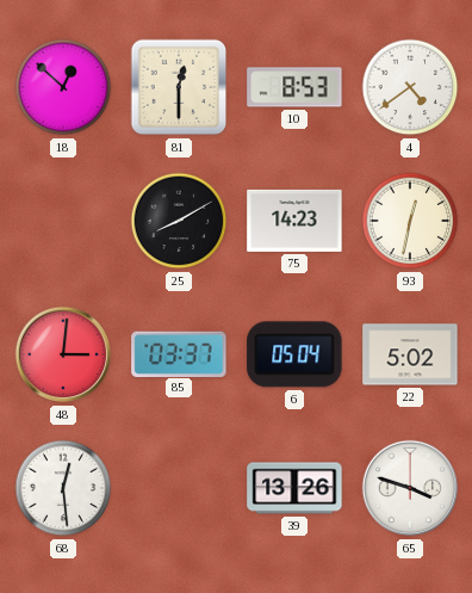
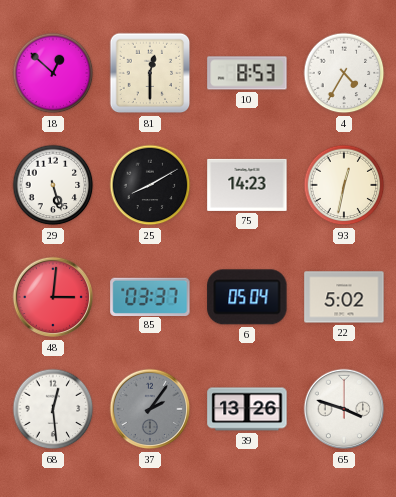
4: 4:39 -> 4:35 (344, 73)
29: none -> 5:27 (53, 185)
37: none -> 2:06 (150, 409)
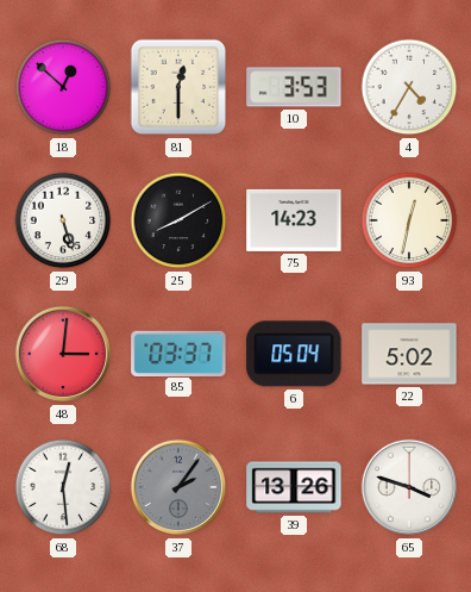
10: 8:53 -> 3:53 (294, 87)
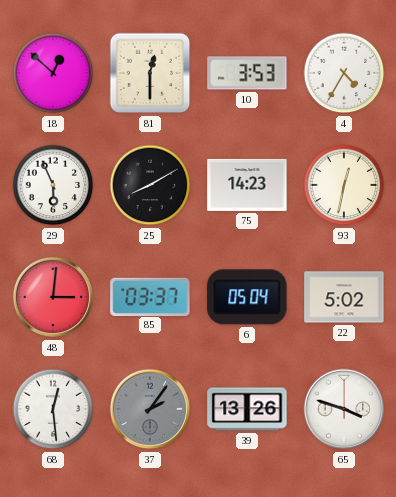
29: 5:27 -> 5:56 (53, 185)
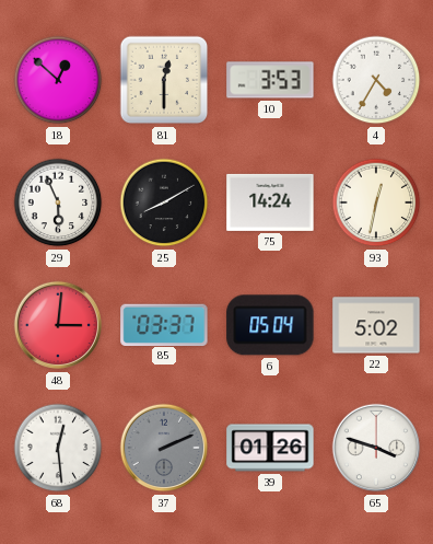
75: 14:23 -> 14:24 (270, 202)
37: 2:06 -> 2:11 (164, 448)
39: 13:26 -> 01:26 (270, 448)
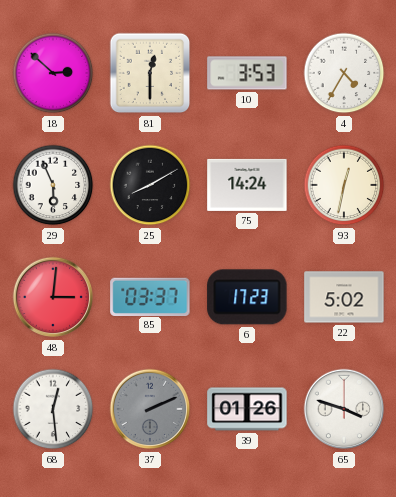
18: 12:52 -> 2:52 (53, 73)
6: 05:04 -> 17:23 (247, 297)
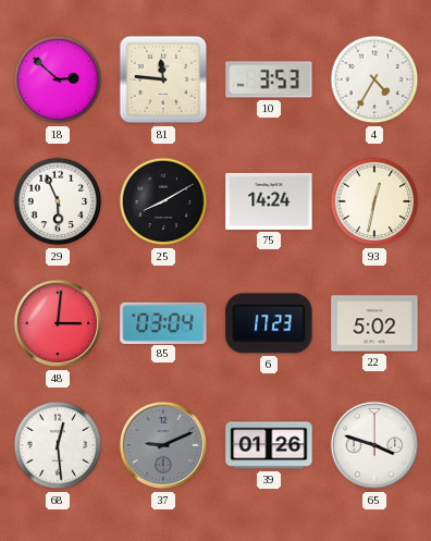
81: 12:30 -> 11:46 (163, 79)
85: 03:37 -> 03:04 (163, 322)
37: 2:11 -> 9:11 (163, 445)
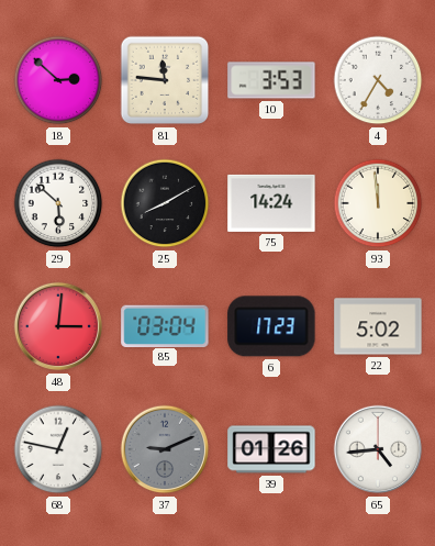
29: 5:56 -> 5:52 (58, 203)
93: 12:32 -> 11:59 (378, 203)
68: 12:29 -> 12:47 (58, 449)
65: 3:48 -> 4:44 (378, 449)
